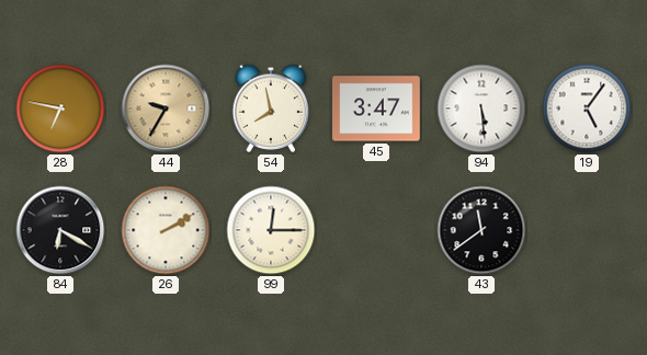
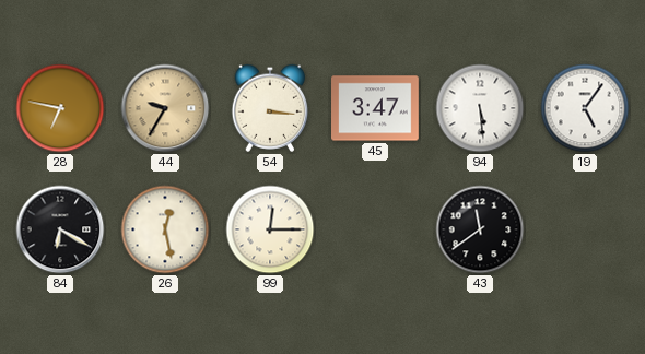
54: 7:58 -> 3:16 (270, 108)
26: 2:10 -> 12:28 (165, 229)
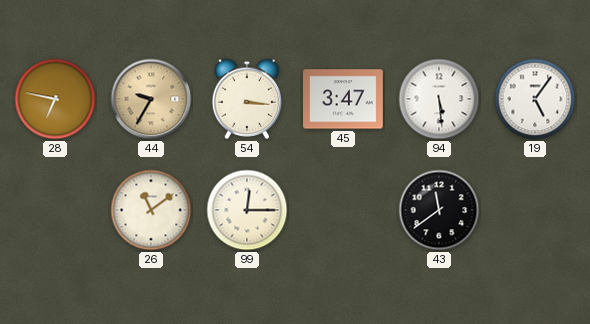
84: 6:20 -> none (60, 229)
26: 12:28 -> 11:09 (151, 210)
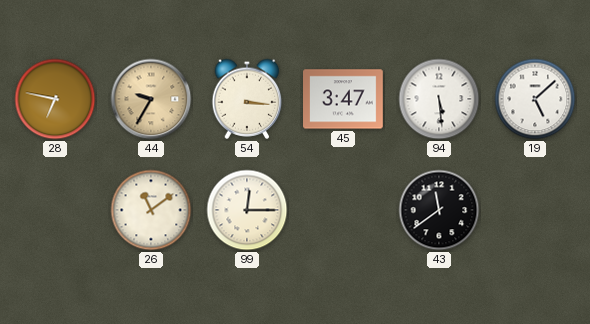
19: 5:06 -> 5:08 (535, 99)
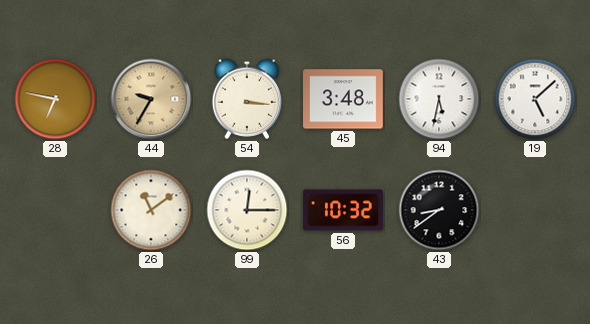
45: 3:47 -> 3:48 (344, 99)
94: 5:29 -> 5:32 (439, 99)
56: none -> 10:32 (343, 210)
43: 11:39 -> 8:39 (439, 210)
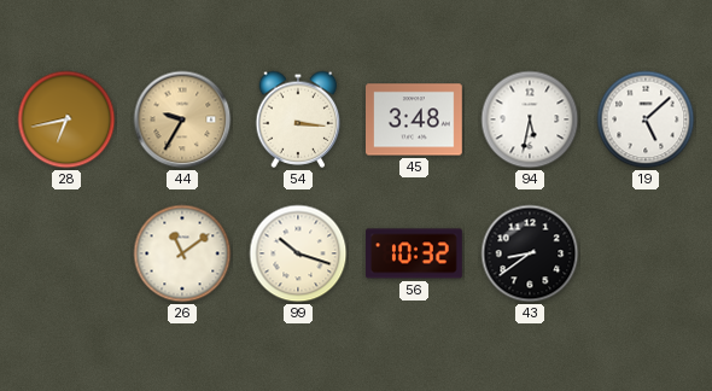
28: 6:47 -> 6:43 (66, 119)
99: 12:15 -> 10:18 (298, 253)
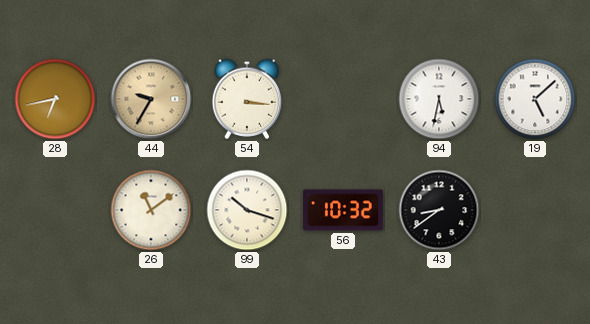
45: 3:48 -> none (415, 119)
